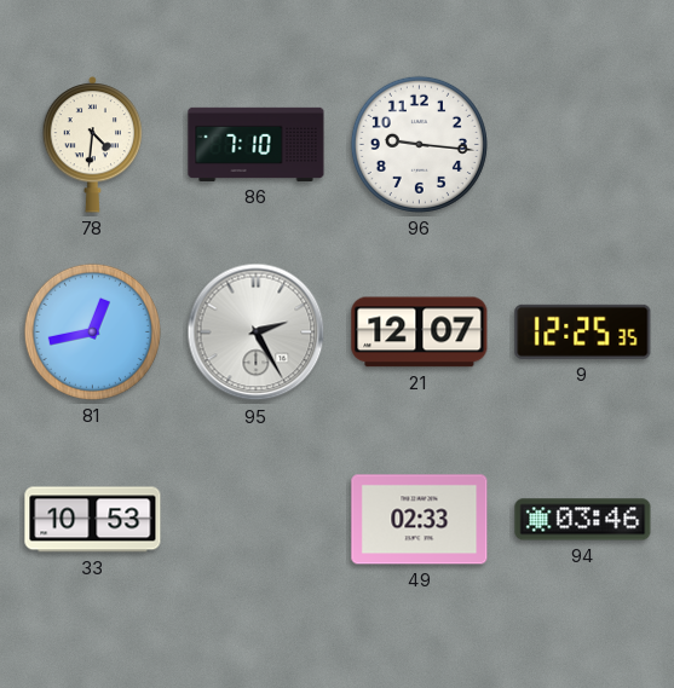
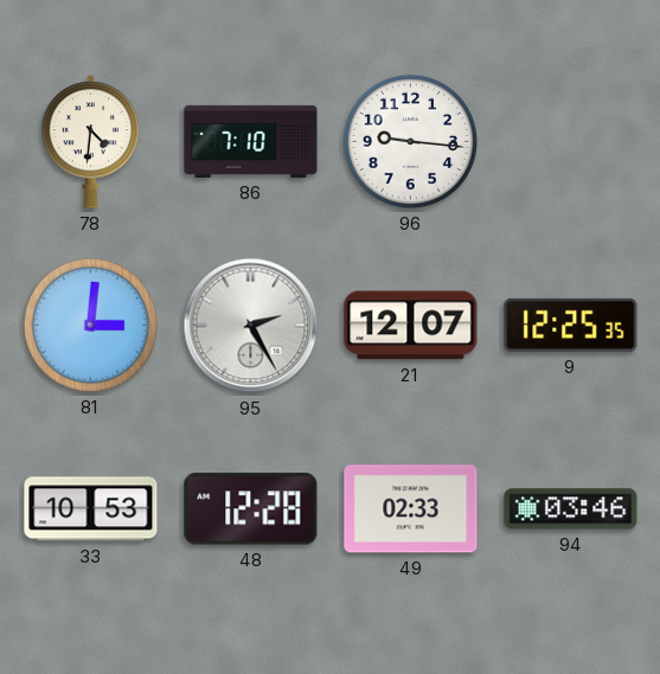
81: 12:43 -> 3:01 (90, 325)
48: none -> 12:28 (251, 509)
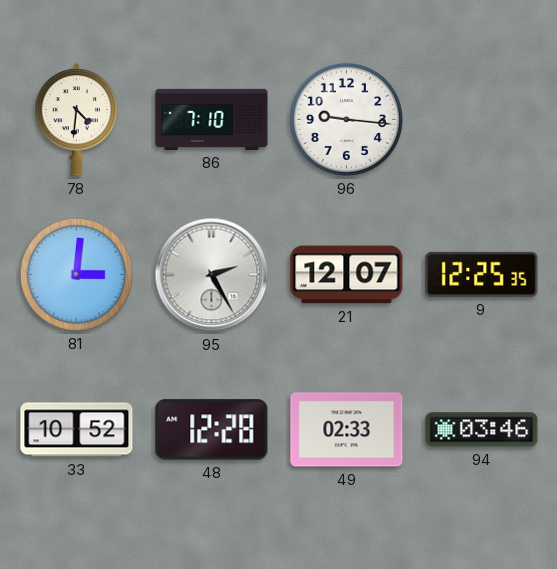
33: 10:53 -> 10:52 (77, 430)
